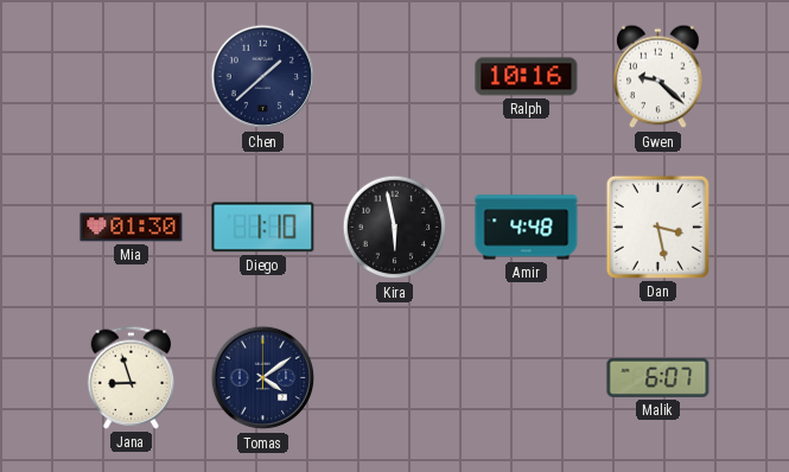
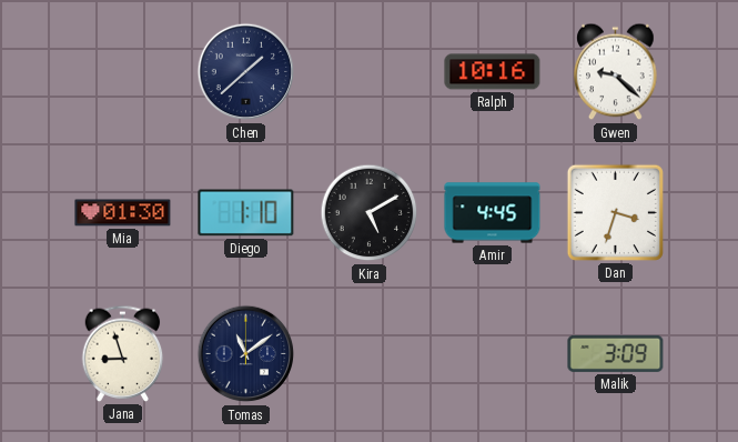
Kira: 5:58 -> 5:10 (370, 213)
Amir: 4:48 -> 4:45 (493, 213)
Dan: 3:28 -> 3:33 (615, 212)
Tomas: 4:09 -> 11:09 (246, 354)
Malik: 6:07 -> 3:09 (616, 353)
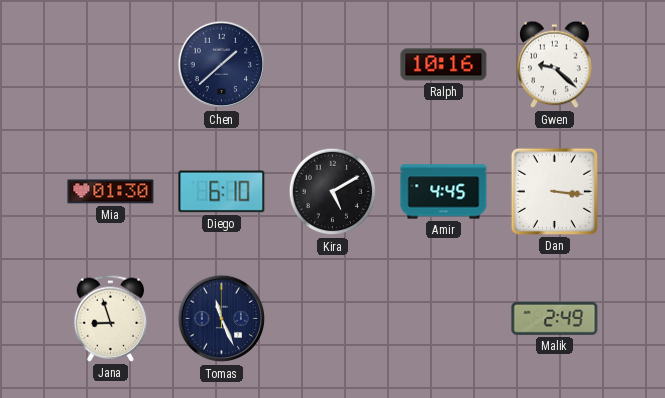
Diego: 1:10 -> 6:10 (222, 192)
Dan: 3:33 -> 3:16 (554, 191)
Tomas: 11:09 -> 11:26 (222, 319)
Malik: 3:09 -> 2:49 (555, 318)
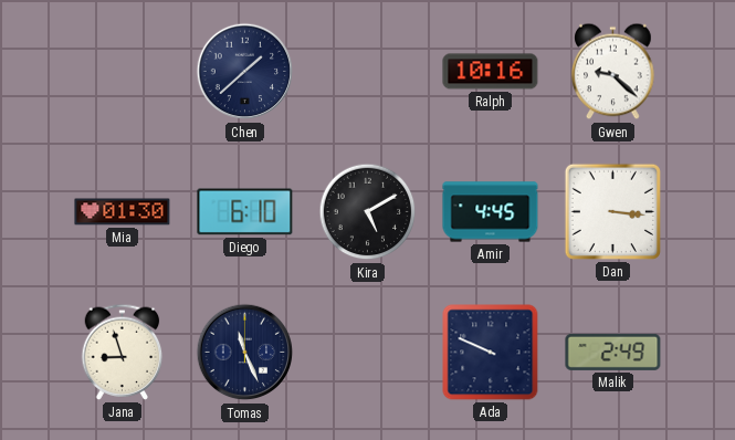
Ada: none -> 9:49 (491, 353)
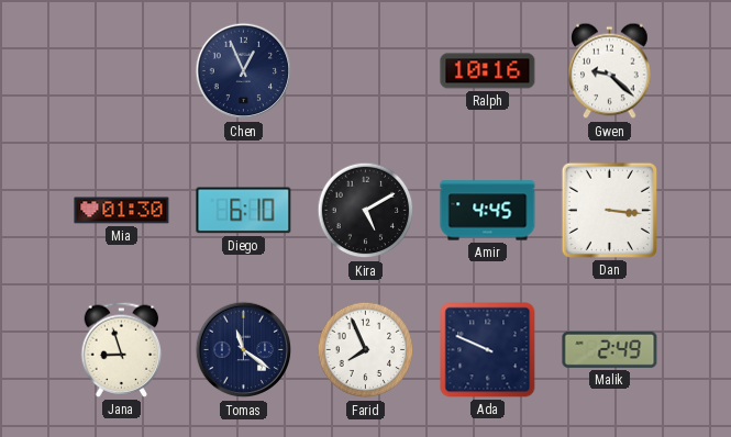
Chen: 1:38 -> 12:56 (244, 71)
Tomas: 11:26 -> 11:21 (244, 350)
Farid: none -> 7:56 (366, 350)
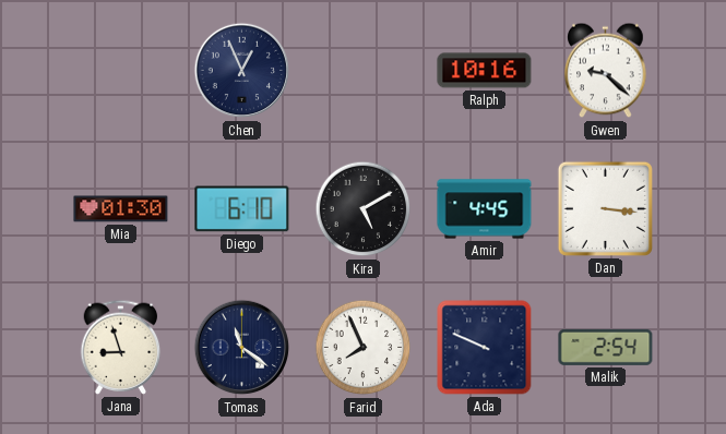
Malik: 2:49 -> 2:54 (606, 347)
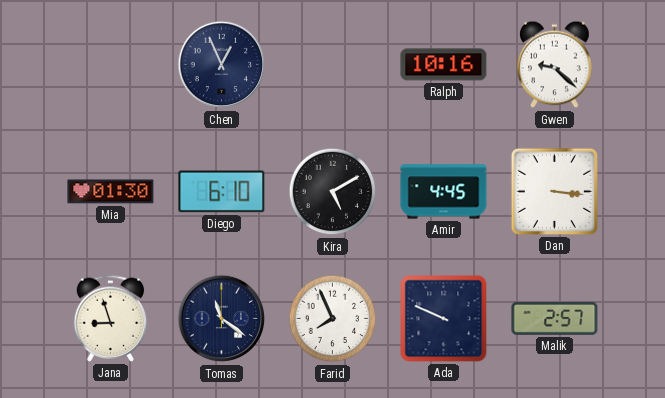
Malik: 2:54 -> 2:57 (555, 318)
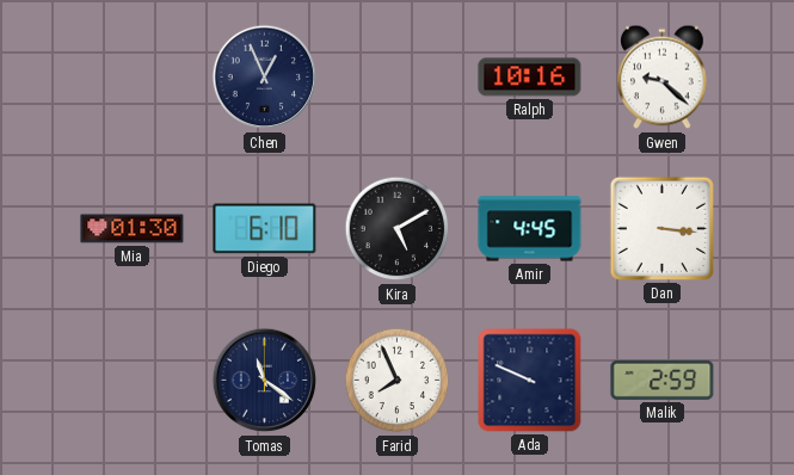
Jana: 8:57 -> none (111, 318)
Malik: 2:57 -> 2:59 (663, 380)
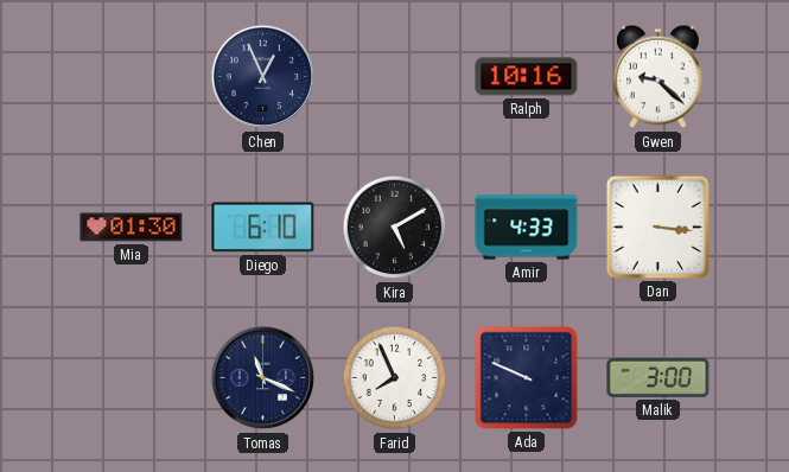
Amir: 4:45 -> 4:33 (527, 228)
Tomas: 11:21 -> 11:19 (263, 378)
Malik: 2:59 -> 3:00 (658, 377)
